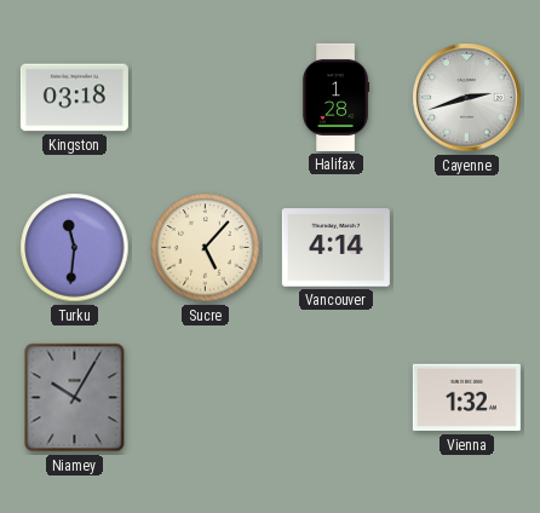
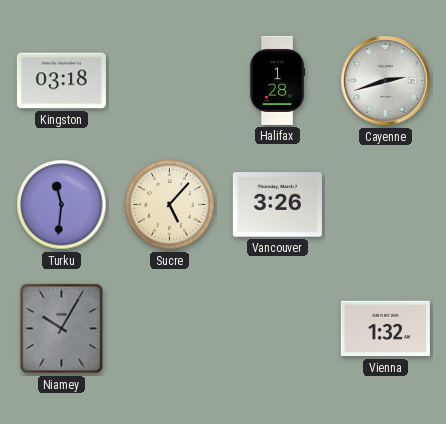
Vancouver: 4:14 -> 3:26 (277, 205)
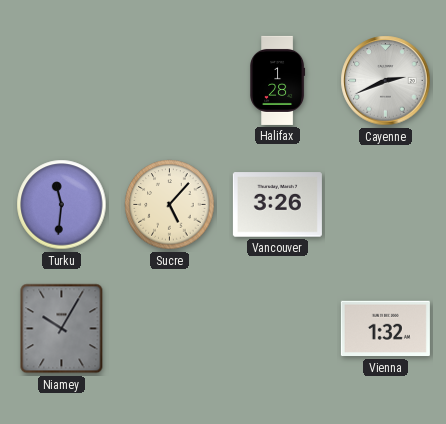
Kingston: 03:18 -> none (61, 81)
Cayenne: 2:42 -> 2:41 (386, 81)
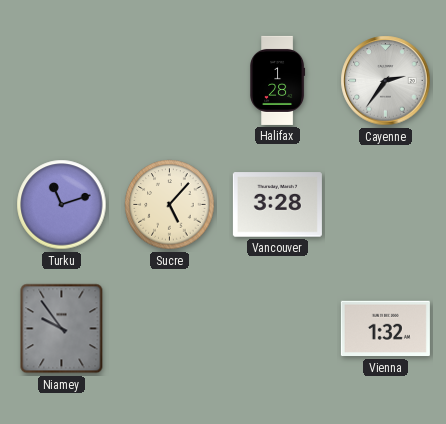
Cayenne: 2:41 -> 2:36 (386, 81)
Turku: 11:31 -> 11:12 (62, 205)
Vancouver: 3:26 -> 3:28 (277, 205)
Niamey: 10:05 -> 9:54 (62, 329)
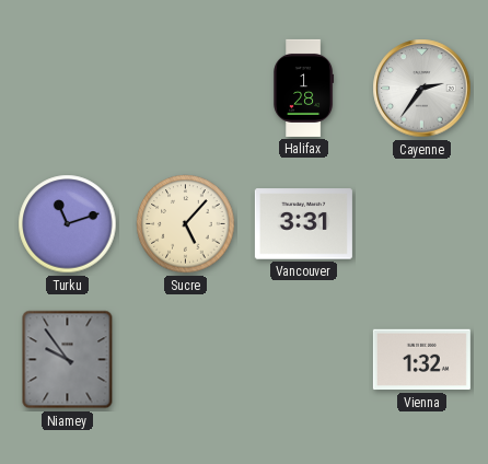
Vancouver: 3:28 -> 3:31 (303, 224)
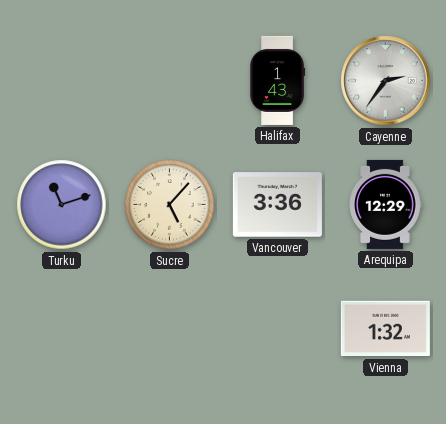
Halifax: 1:28 -> 1:43 (278, 80)
Vancouver: 3:31 -> 3:36 (277, 205)
Arequipa: none -> 12:29 (385, 204)
Niamey: 9:54 -> none (68, 360)
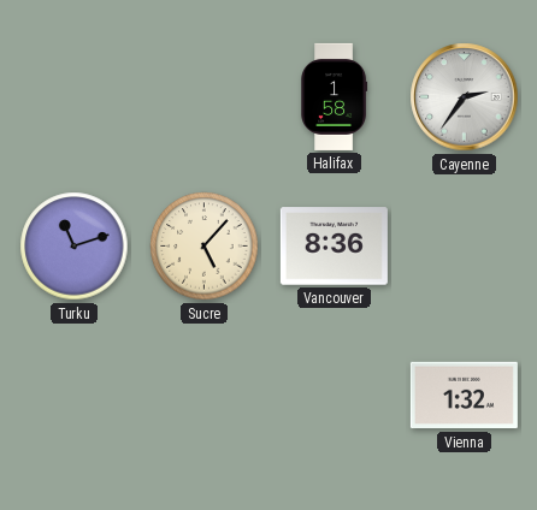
Halifax: 1:43 -> 1:58 (335, 96)
Vancouver: 3:36 -> 8:36 (334, 247)
Arequipa: 12:29 -> none (385, 204)
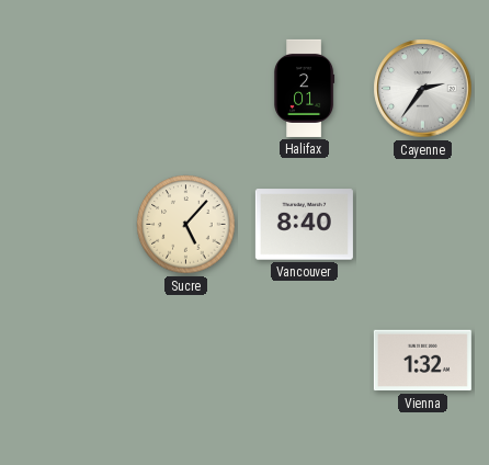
Halifax: 1:58 -> 2:01 (305, 88)
Turku: 11:12 -> none (75, 247)
Vancouver: 8:36 -> 8:40 (304, 225)
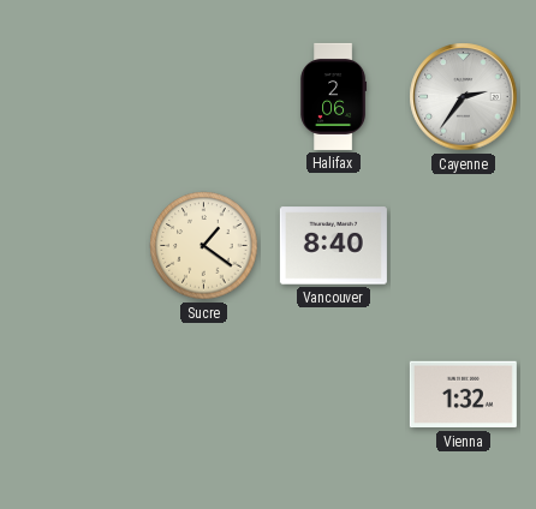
Halifax: 2:01 -> 2:06 (334, 96)
Sucre: 5:07 -> 1:21 (204, 246)
